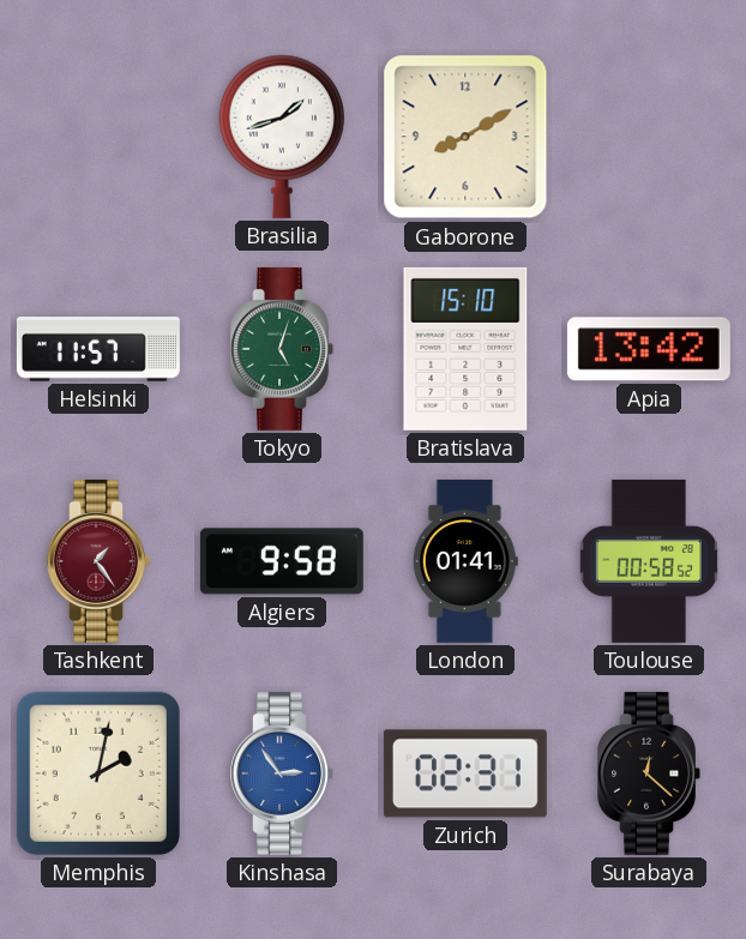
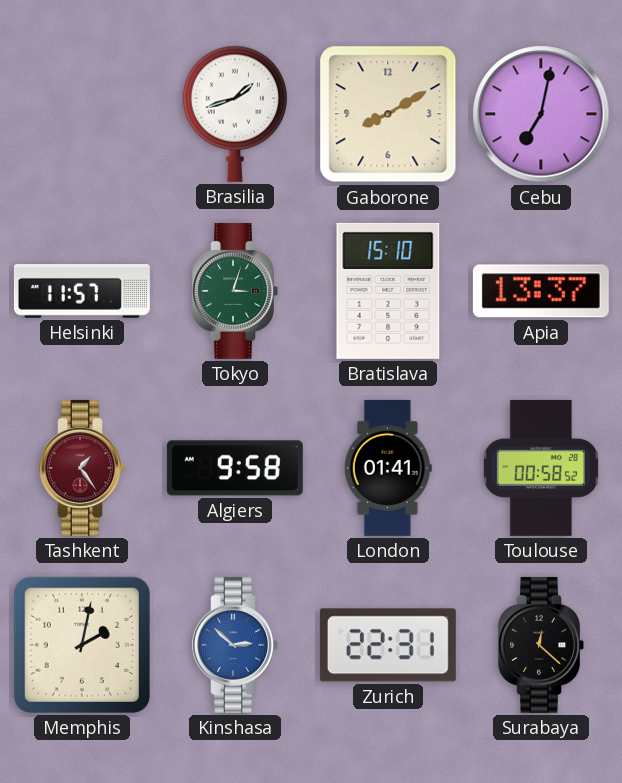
Cebu: none -> 7:02 (541, 114)
Tokyo: 5:03 -> 3:03 (235, 291)
Apia: 13:42 -> 13:37 (541, 291)
Kinshasa: 2:54 -> 2:52 (235, 645)
Zurich: 02:31 -> 22:31 (388, 645)
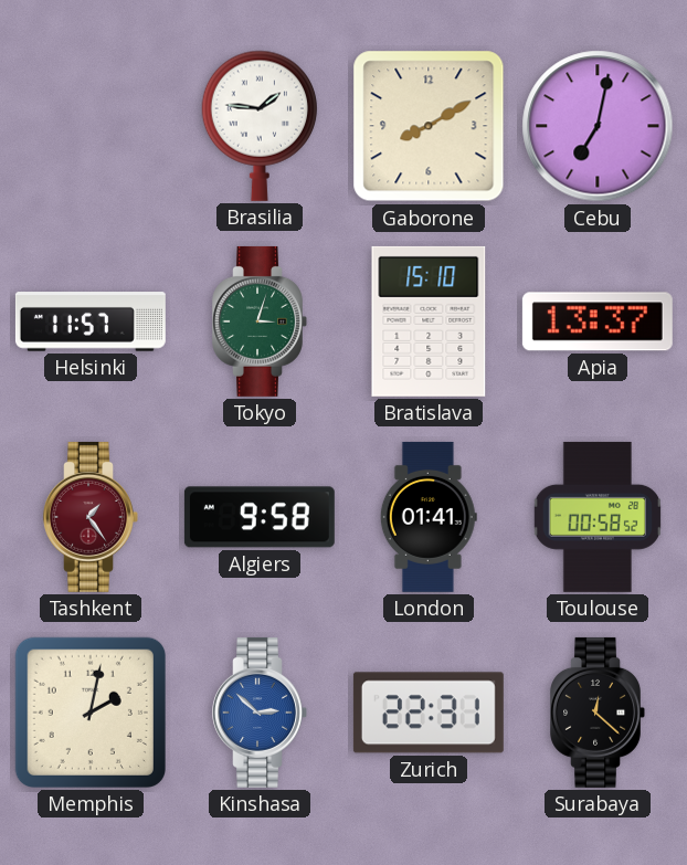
Brasilia: 1:42 -> 1:46 (258, 126)
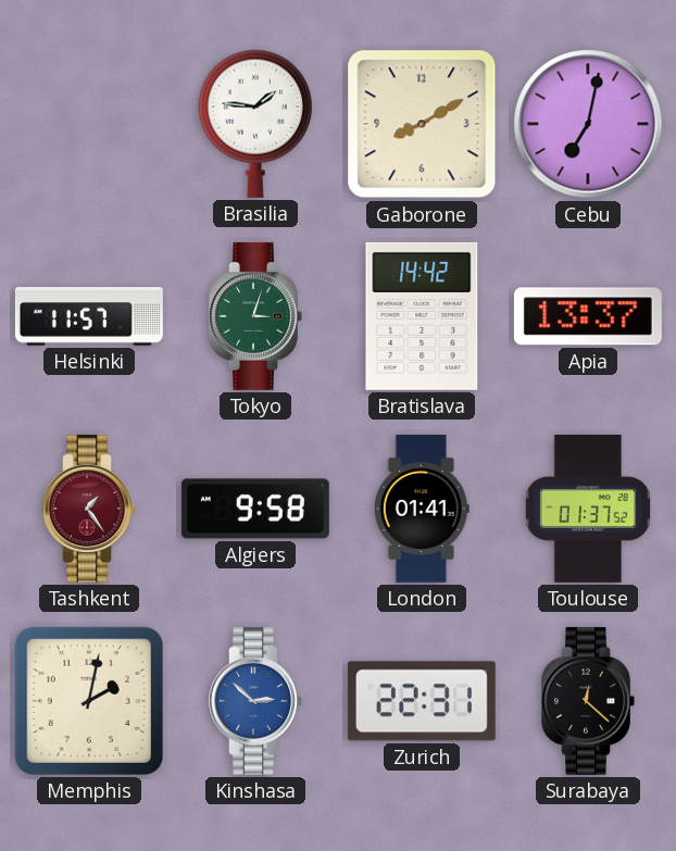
Bratislava: 15:10 -> 14:42 (422, 316)
Toulouse: 00:58 -> 01:37 (588, 509)
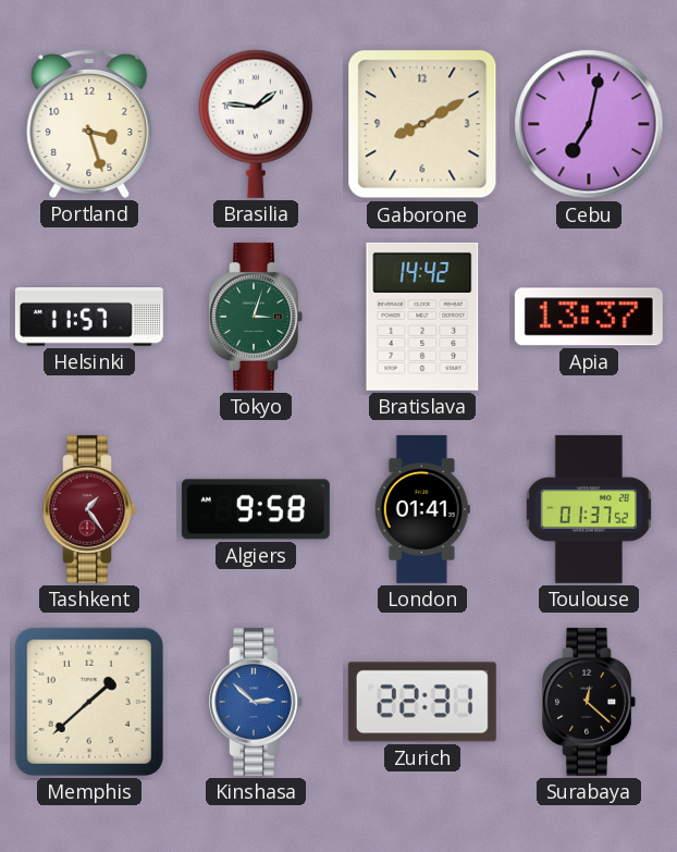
Portland: none -> 3:27 (89, 123)
Memphis: 2:02 -> 1:38 (89, 702)
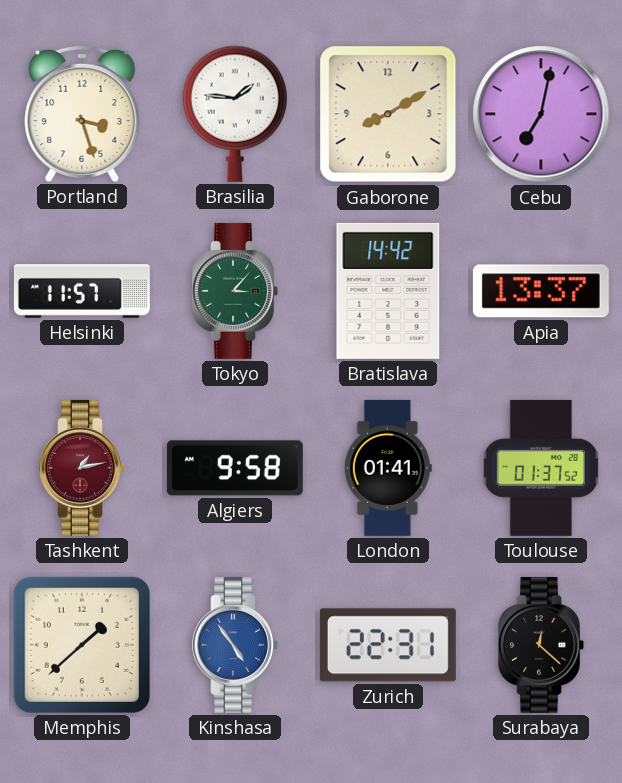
Tokyo: 3:03 -> 3:07 (235, 291)
Tashkent: 1:24 -> 1:13 (82, 468)
Kinshasa: 2:52 -> 4:54 (235, 645)
